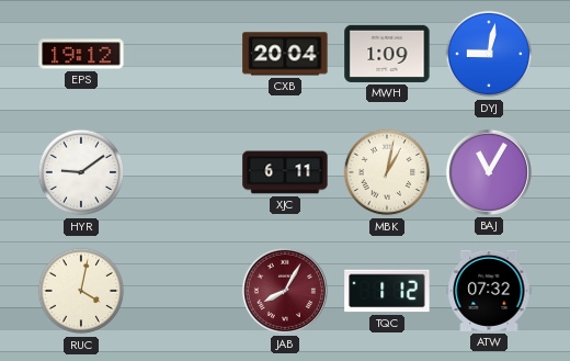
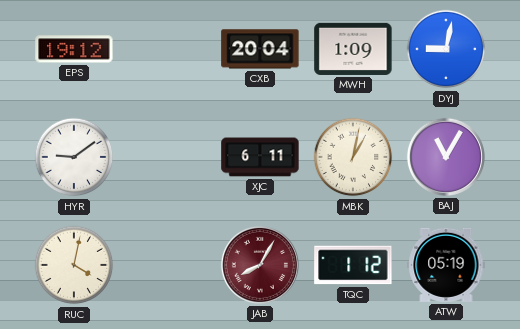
ATW: 07:32 -> 05:19 (446, 265)
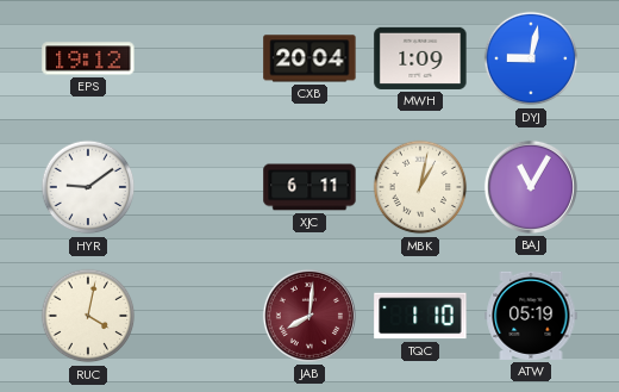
JAB: 8:05 -> 8:01 (309, 316)
TQC: 1:12 -> 1:10 (420, 316)
